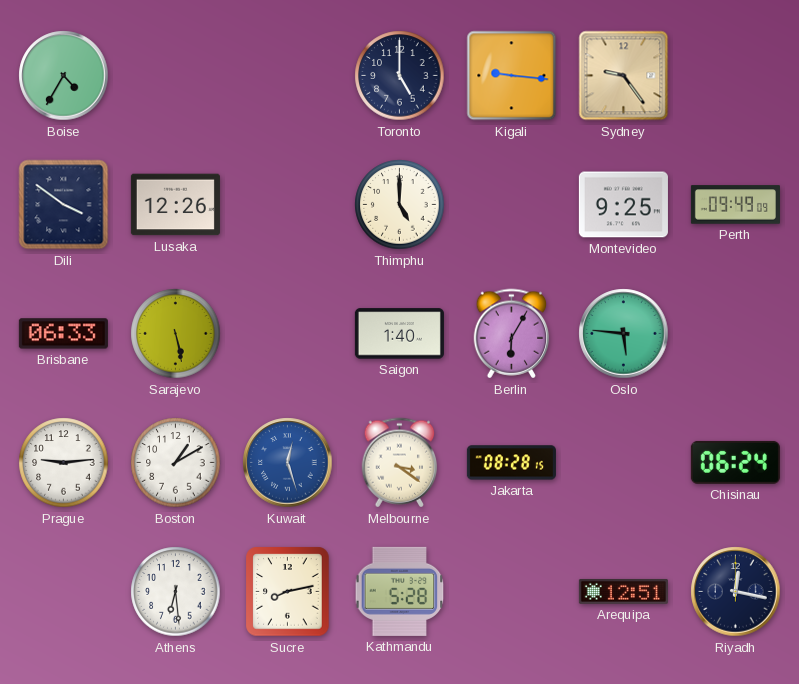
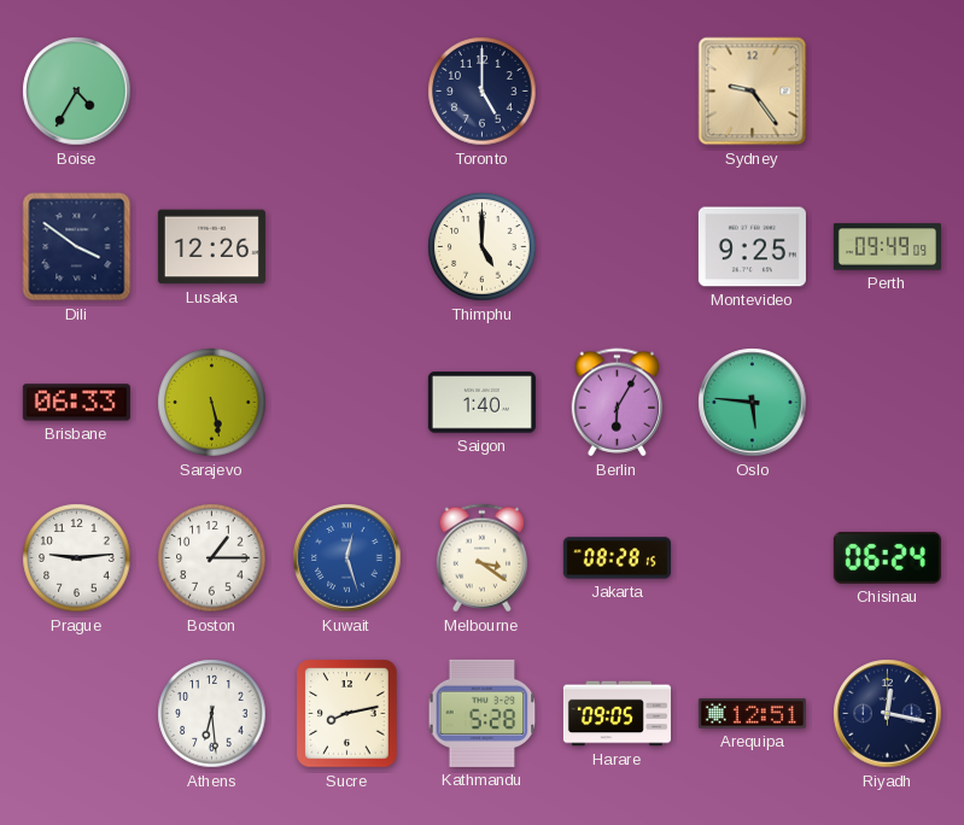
Kigali: 9:16 -> none (512, 76)
Boston: 1:10 -> 1:15 (212, 558)
Harare: none -> 09:05 (617, 714)
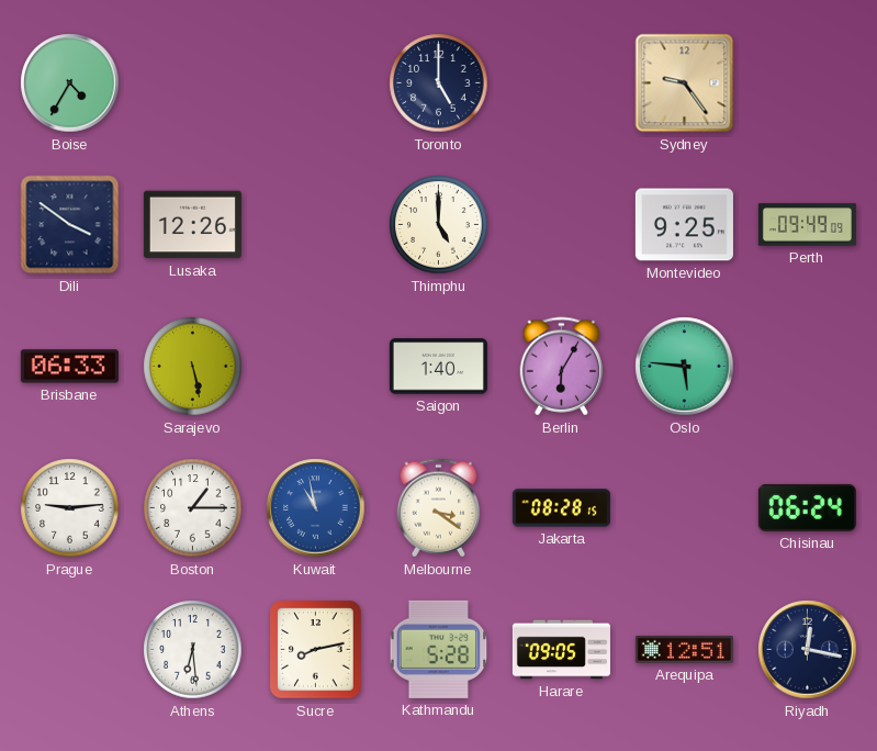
Kuwait: 12:27 -> 10:58 (316, 508)
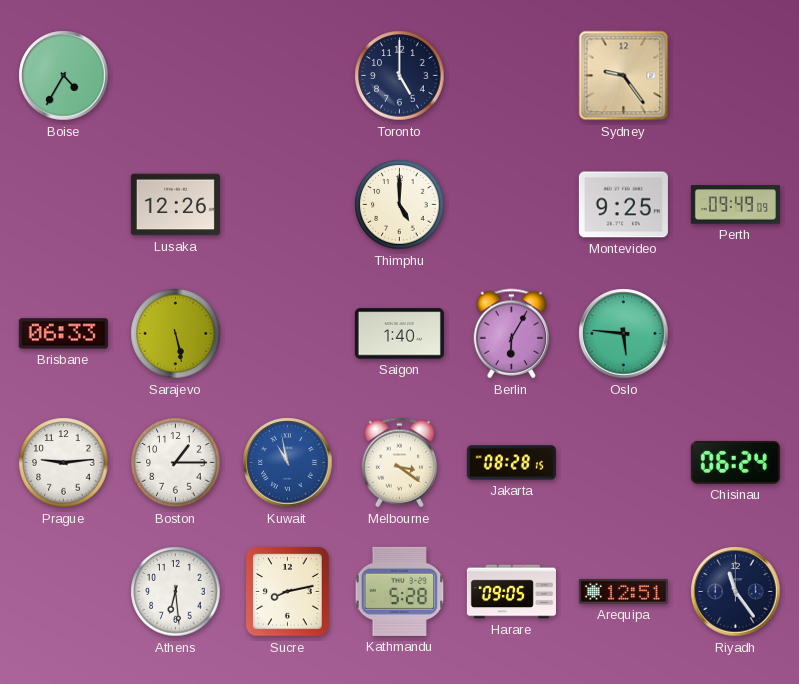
Dili: 3:51 -> none (70, 225)
Riyadh: 12:17 -> 11:24 (736, 592)
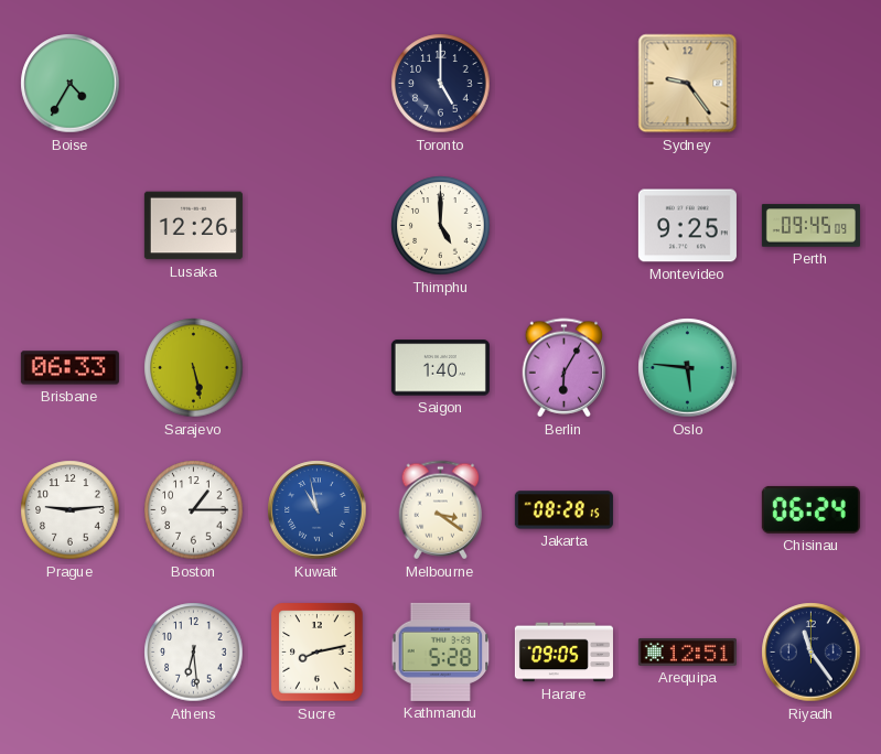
Perth: 09:49 -> 09:45 (810, 226)
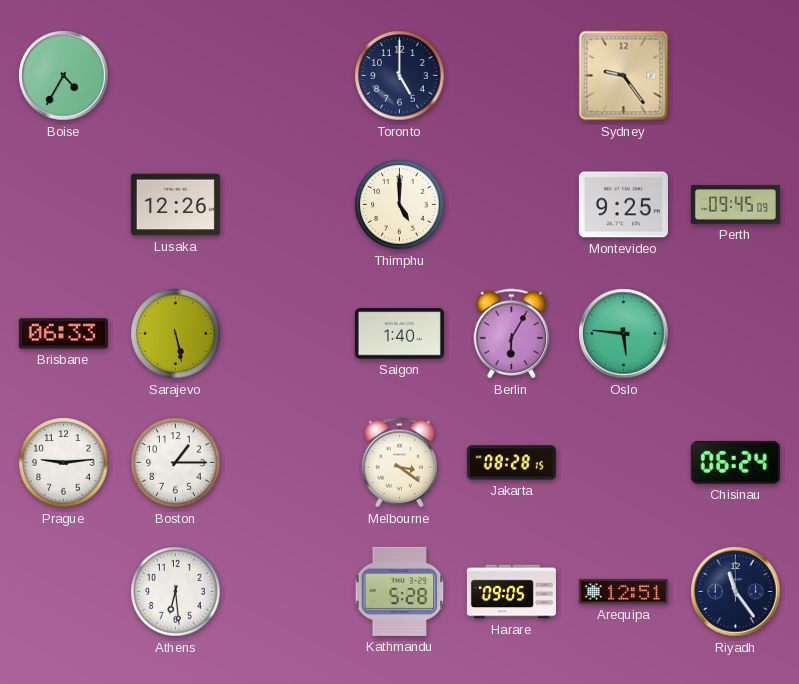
Kuwait: 10:58 -> none (318, 510)
Sucre: 8:13 -> none (318, 653)
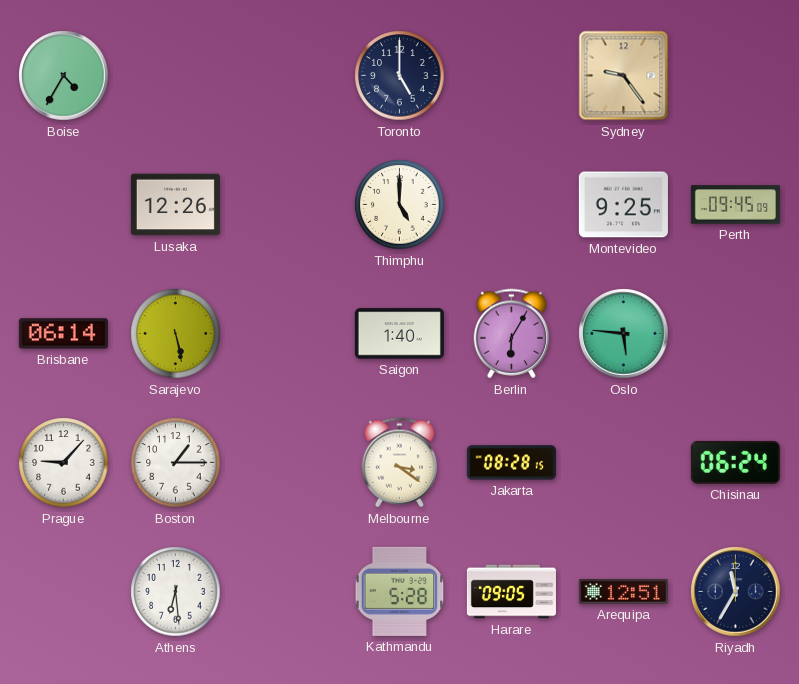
Brisbane: 06:33 -> 06:14 (63, 334)
Prague: 9:14 -> 9:07 (64, 463)
Riyadh: 11:24 -> 11:35 (736, 592)
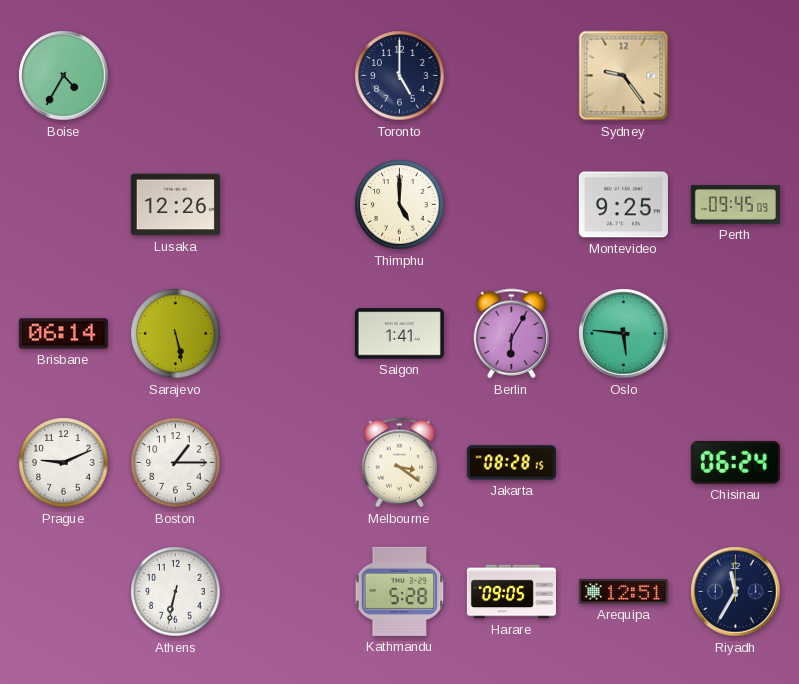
Saigon: 1:40 -> 1:41 (399, 334)
Prague: 9:07 -> 9:11 (64, 463)
Athens: 6:29 -> 6:32 (176, 592)
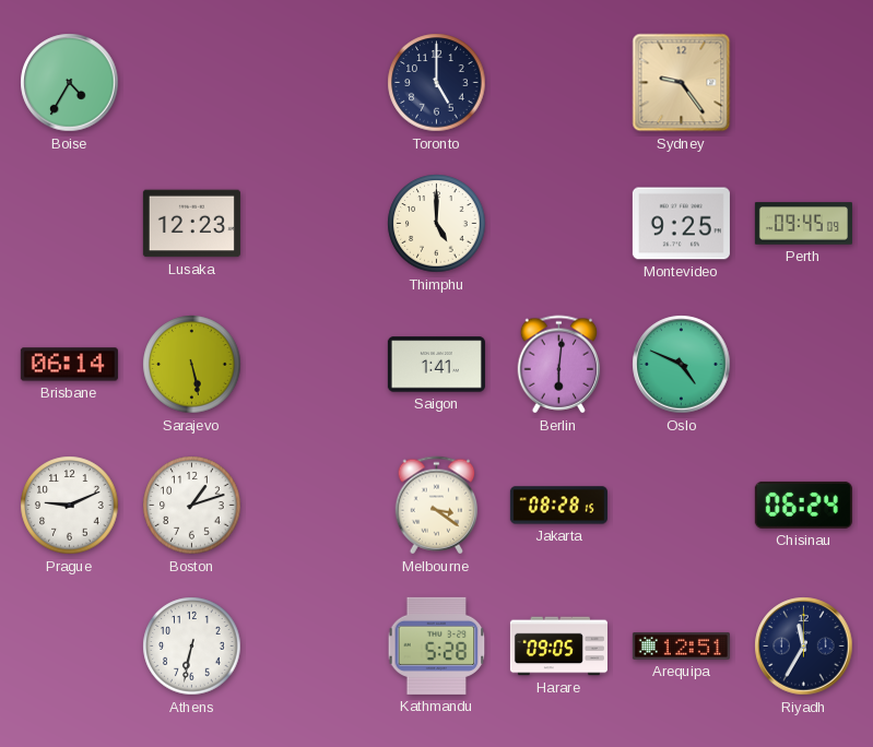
Lusaka: 12:26 -> 12:23 (191, 224)
Berlin: 6:05 -> 6:01 (559, 365)
Oslo: 5:46 -> 4:49 (682, 365)
Boston: 1:15 -> 1:12 (192, 506)
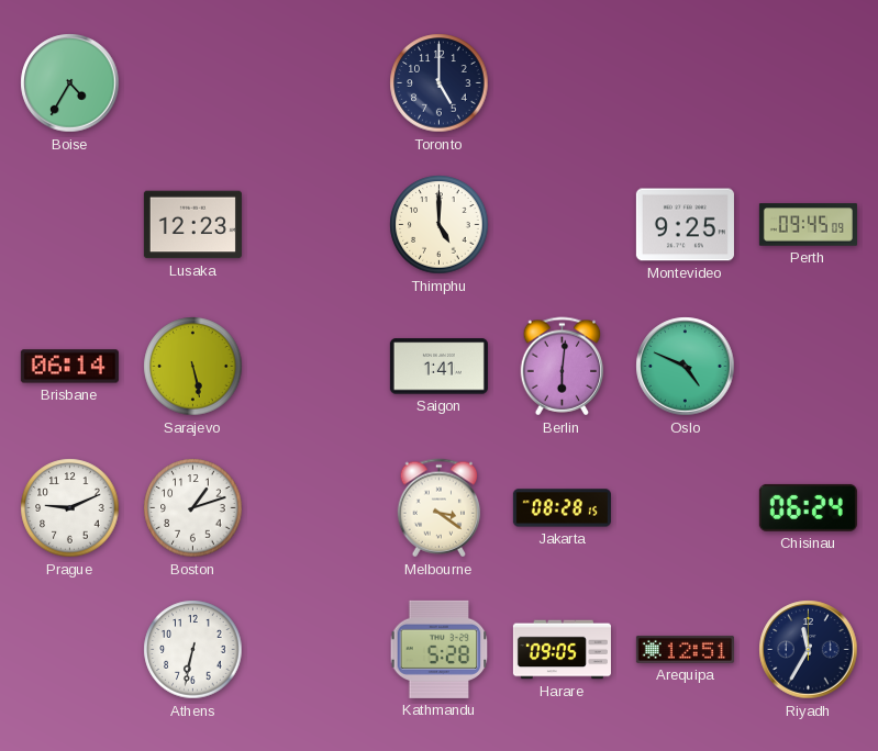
Sydney: 9:24 -> none (682, 83)
